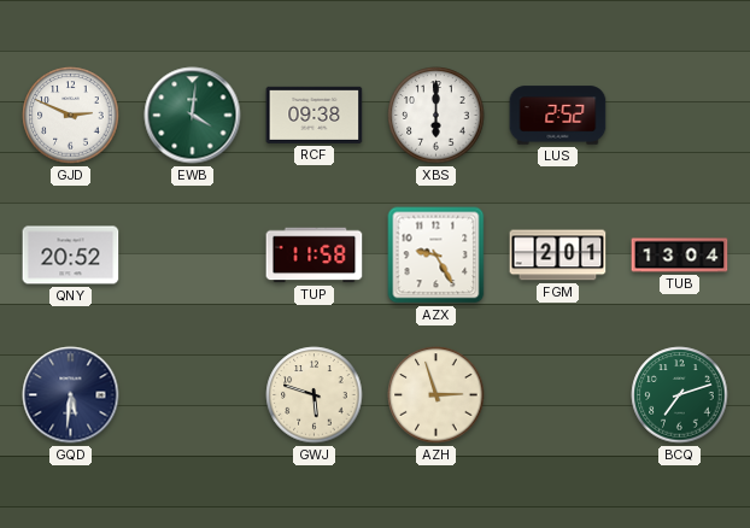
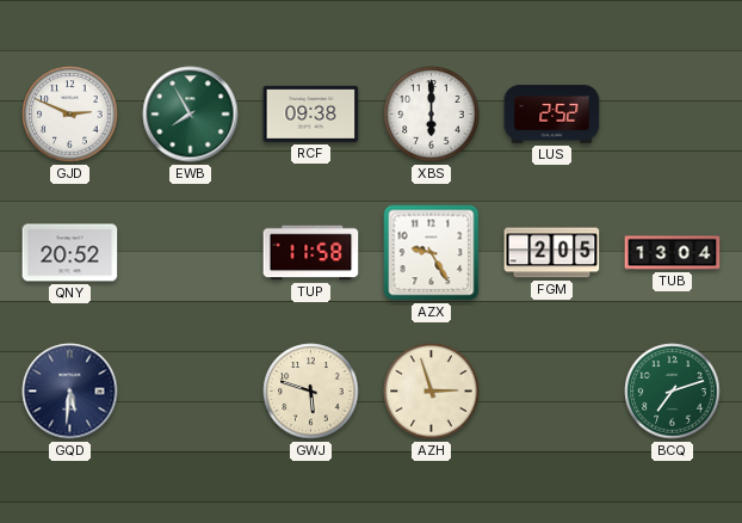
EWB: 4:01 -> 7:55 (191, 115)
FGM: 2:01 -> 2:05 (552, 253)
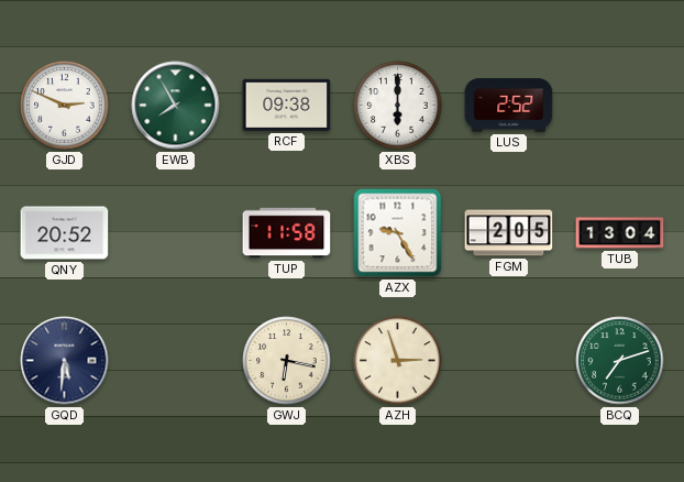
GWJ: 5:48 -> 6:17 (287, 361)
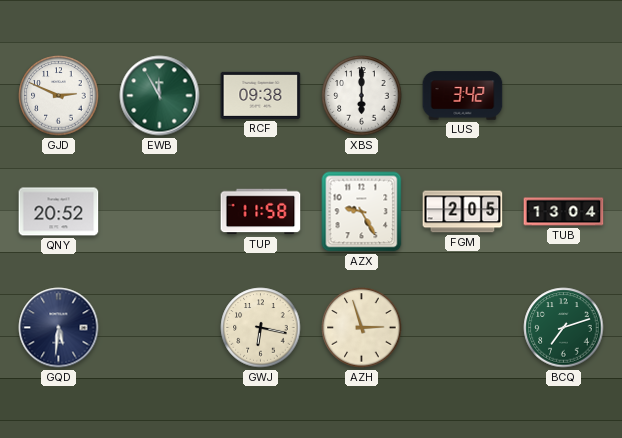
EWB: 7:55 -> 11:55 (160, 96)
LUS: 2:52 -> 3:42 (463, 96)
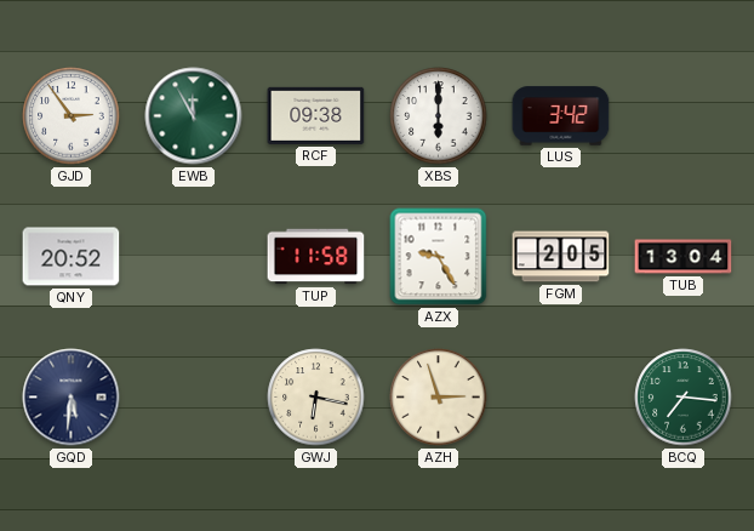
GJD: 2:49 -> 2:54 (72, 116)
BCQ: 7:12 -> 7:16 (684, 398)
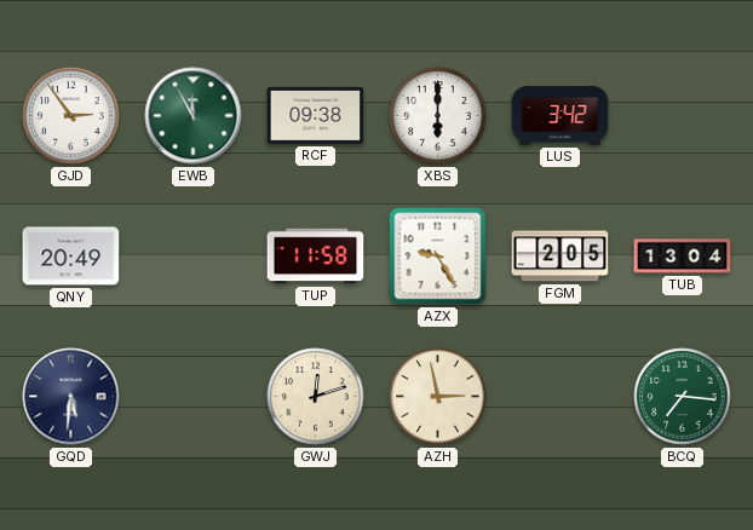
QNY: 20:52 -> 20:49 (71, 257)
GWJ: 6:17 -> 12:12 (316, 397)
AZH: 2:57 -> 2:58 (438, 397)
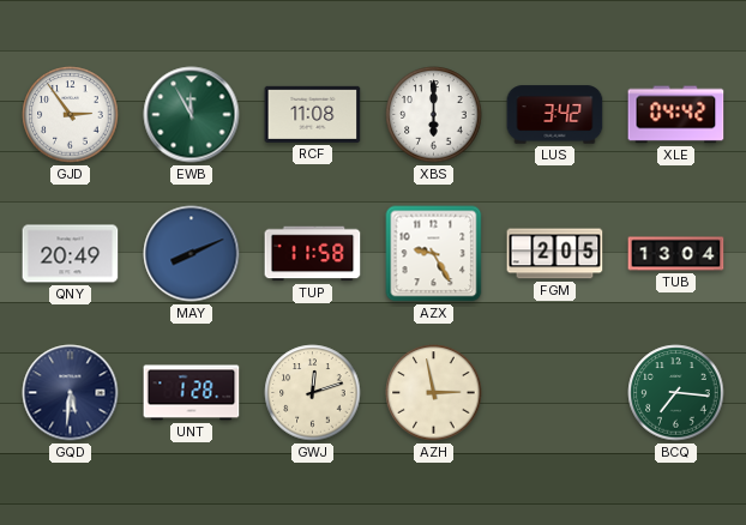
RCF: 09:38 -> 11:08 (313, 114)
XLE: none -> 04:42 (676, 115)
MAY: none -> 8:11 (192, 254)
UNT: none -> 1:28 (192, 393)
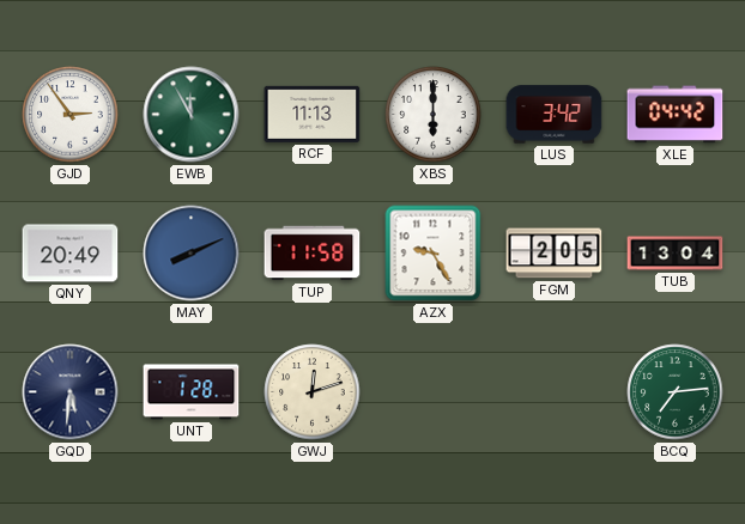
RCF: 11:08 -> 11:13 (313, 114)
AZH: 2:58 -> none (434, 393)
BCQ: 7:16 -> 7:14 (676, 392)
